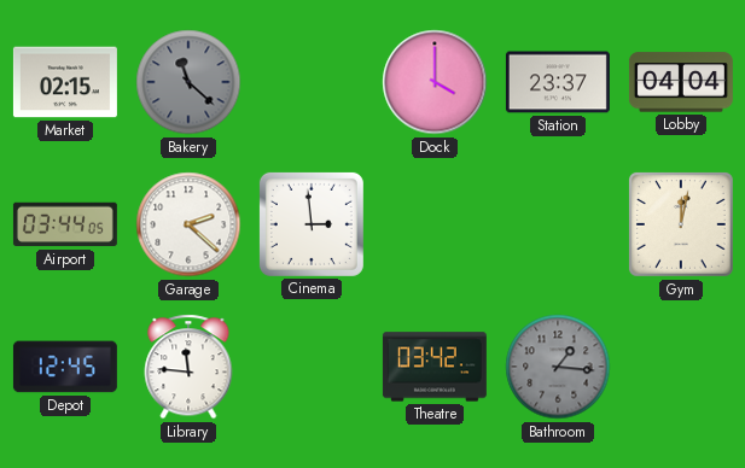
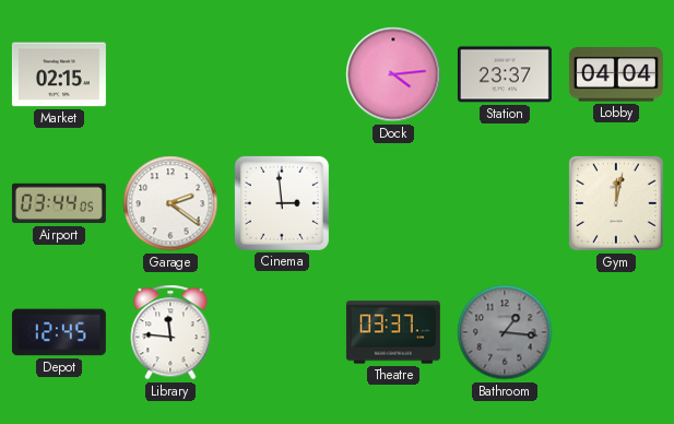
Bakery: 11:22 -> none (188, 82)
Dock: 4:00 -> 4:14 (393, 74)
Garage: 2:22 -> 2:21 (170, 203)
Theatre: 03:42 -> 03:37 (393, 332)
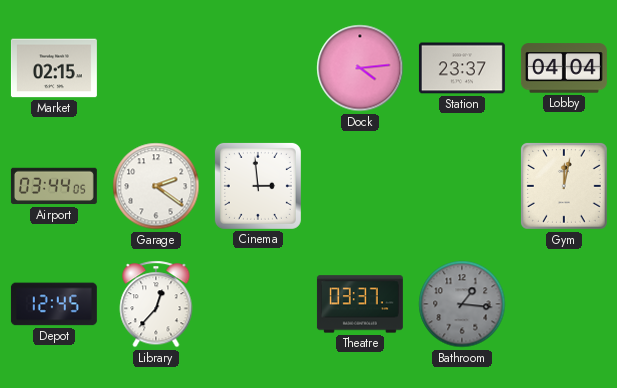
Library: 11:46 -> 12:37 (156, 304)
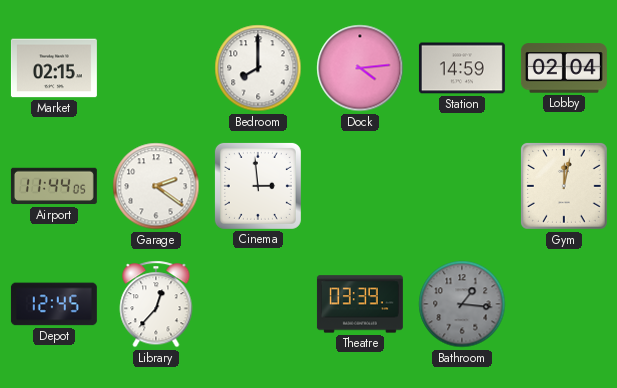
Bedroom: none -> 8:00 (258, 68)
Station: 23:37 -> 14:59 (462, 68)
Lobby: 04:04 -> 02:04 (564, 68)
Airport: 03:44 -> 11:44 (54, 186)
Theatre: 03:37 -> 03:39 (360, 304)
